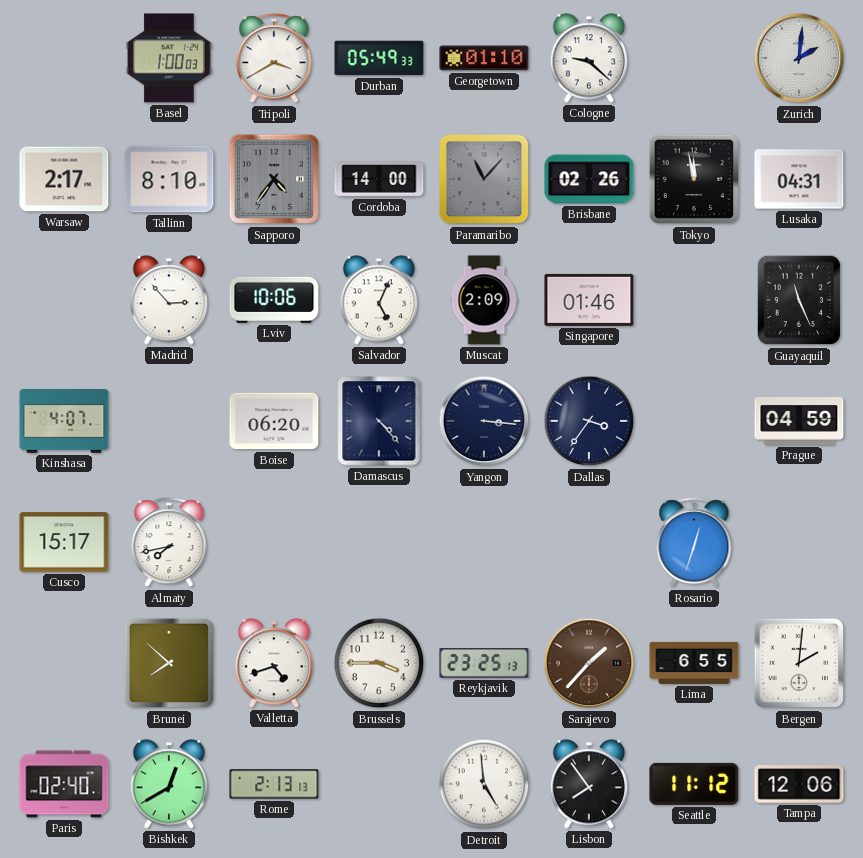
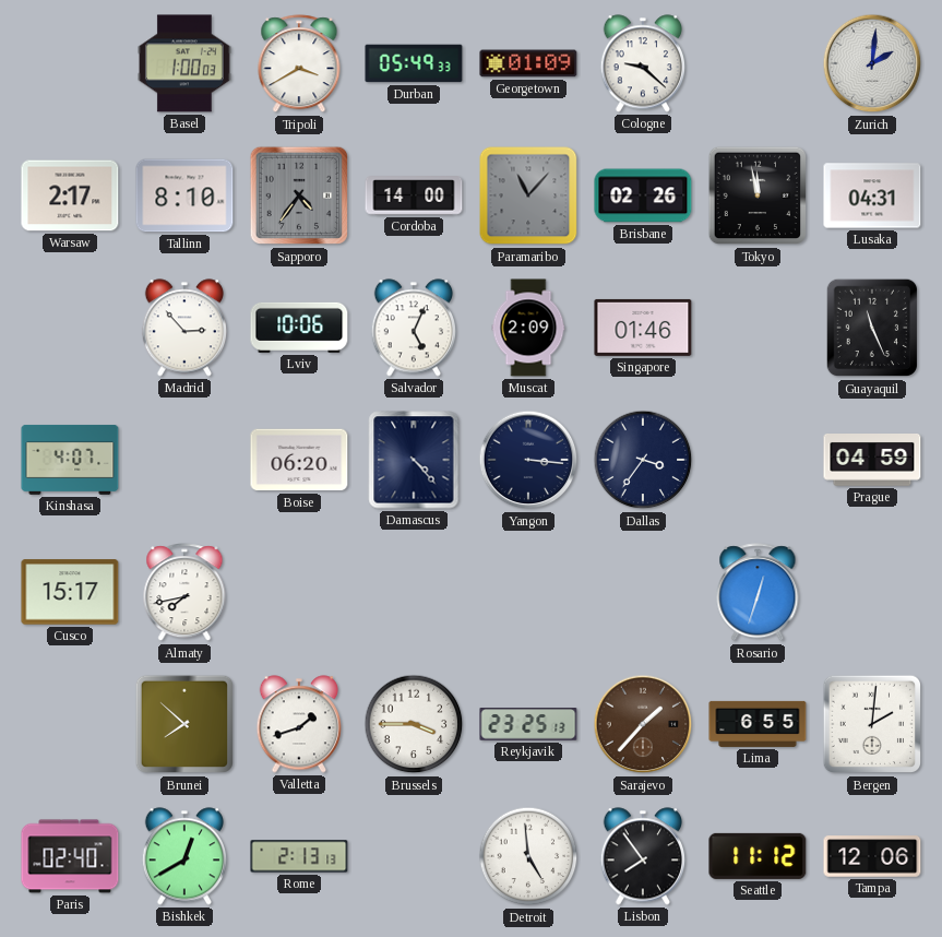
Georgetown: 01:10 -> 01:09 (528, 63)
Valletta: 4:42 -> 1:42 (298, 724)
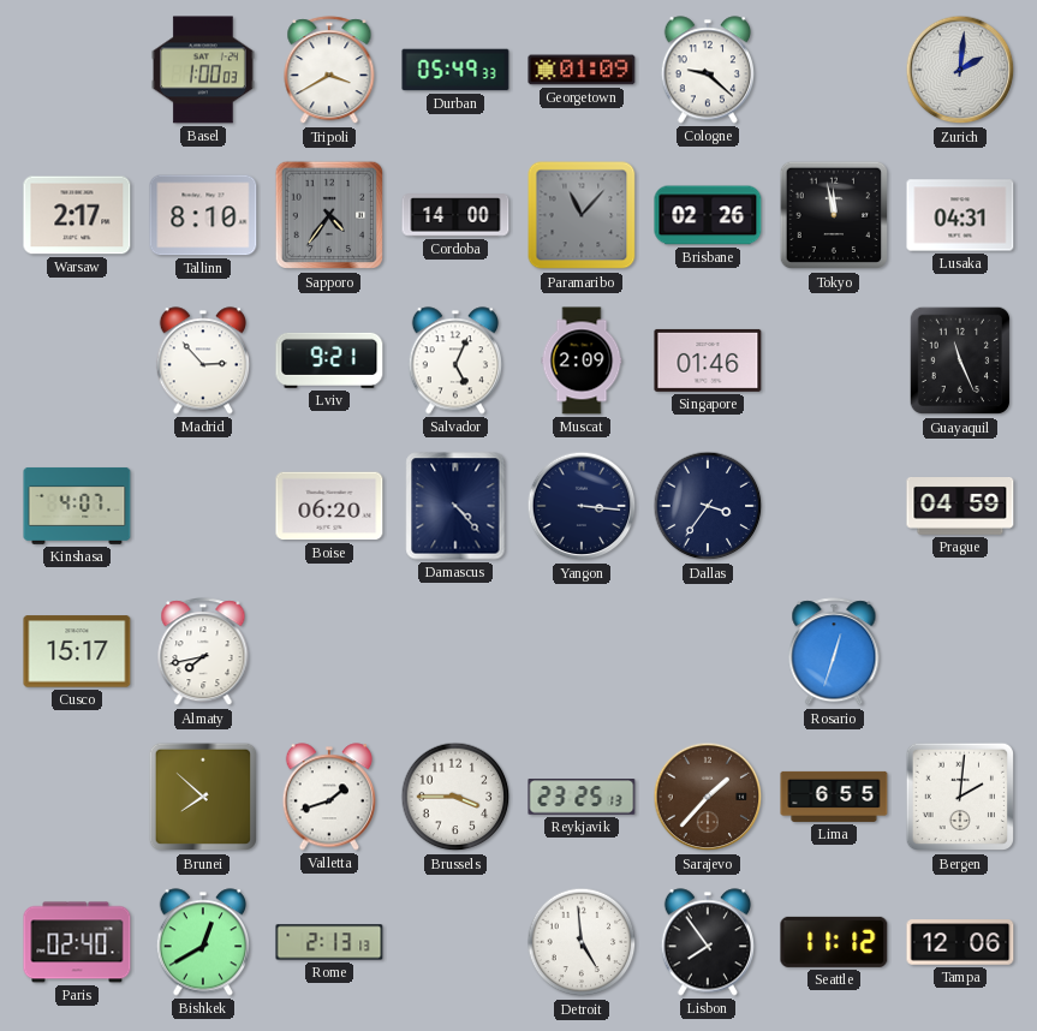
Lviv: 10:06 -> 9:21 (329, 360)
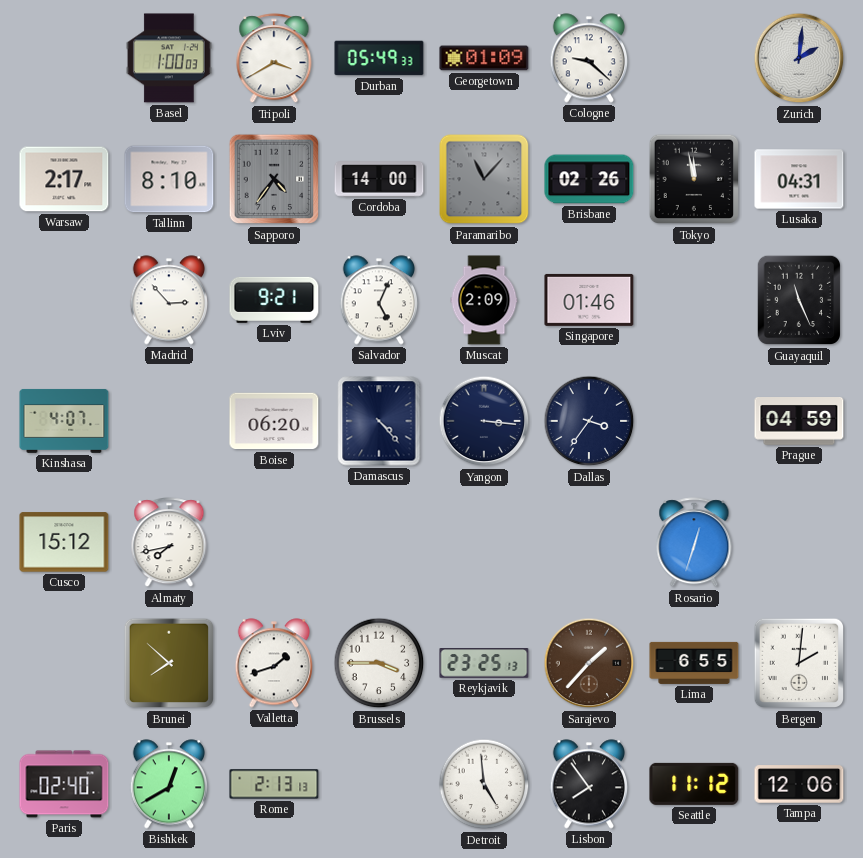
Cusco: 15:17 -> 15:12 (64, 542)
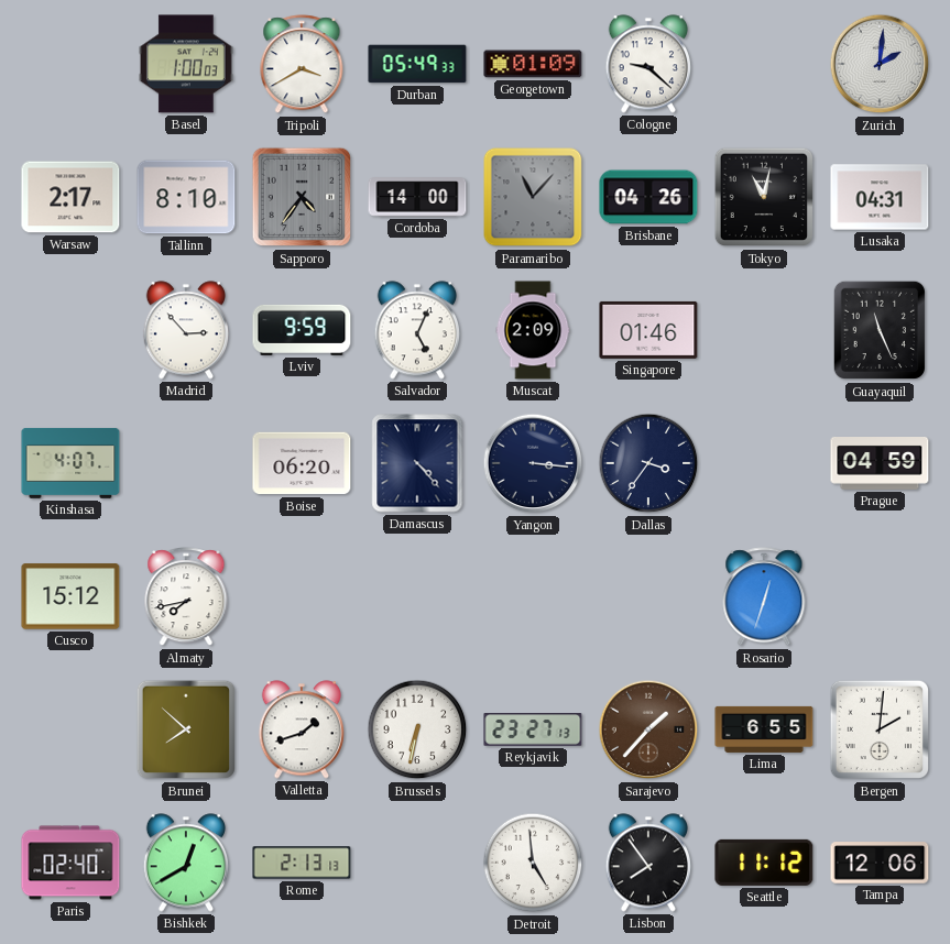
Brisbane: 02:26 -> 04:26 (648, 197)
Tokyo: 11:58 -> 11:02 (764, 197)
Lviv: 9:21 -> 9:59 (302, 330)
Brussels: 3:45 -> 6:32 (417, 729)
Reykjavik: 23:25 -> 23:27 (533, 729)
